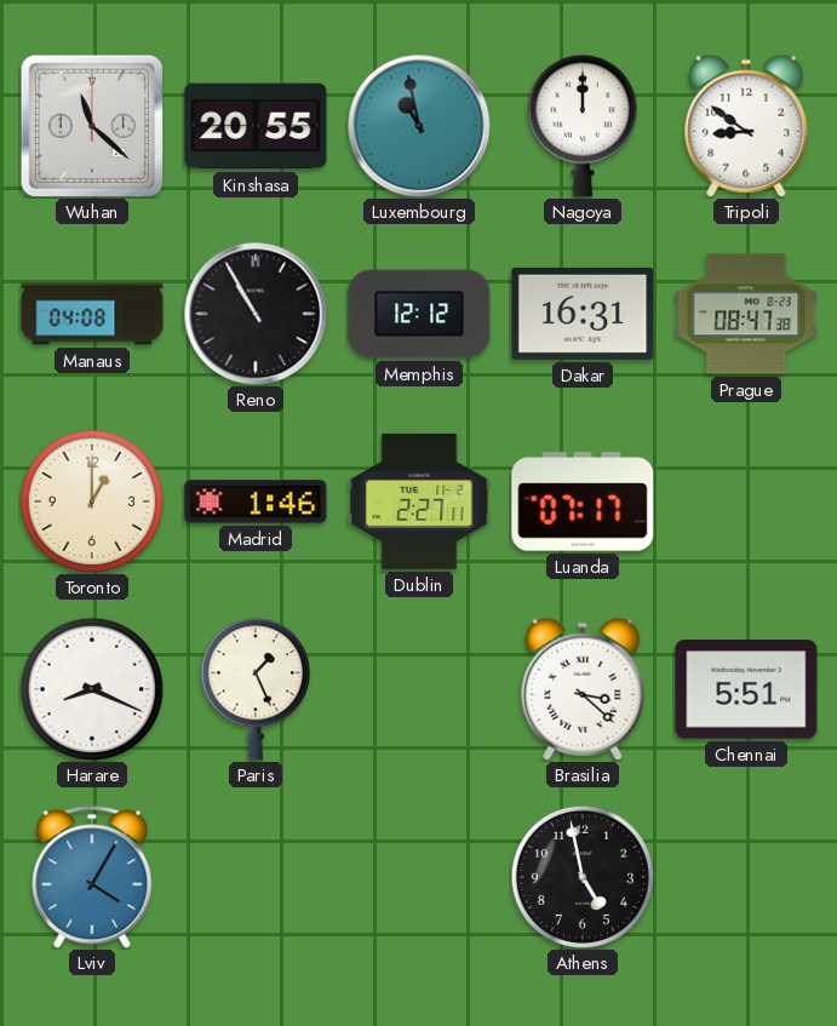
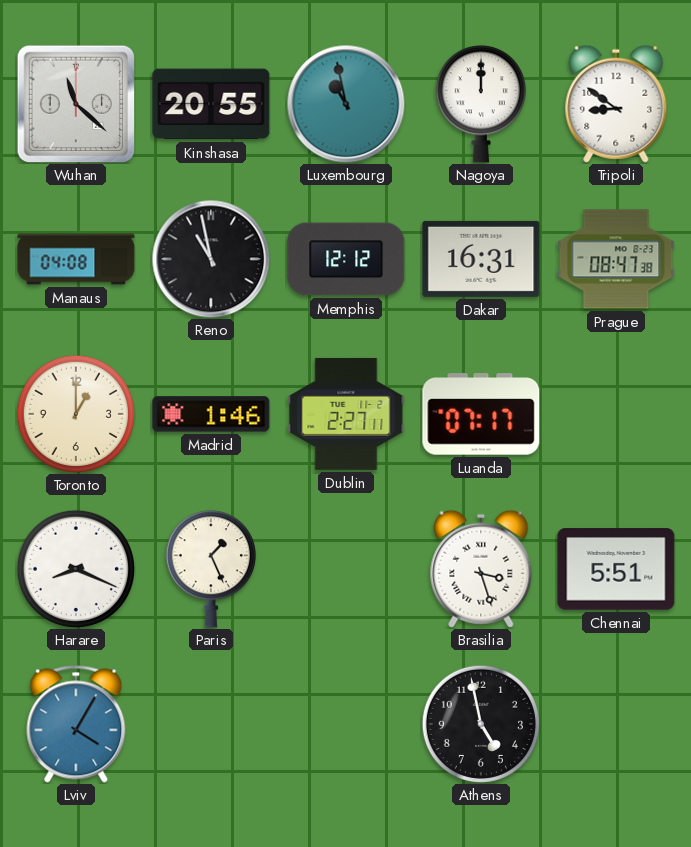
Reno: 10:55 -> 10:58 (211, 259)
Brasilia: 3:22 -> 3:27 (481, 569)
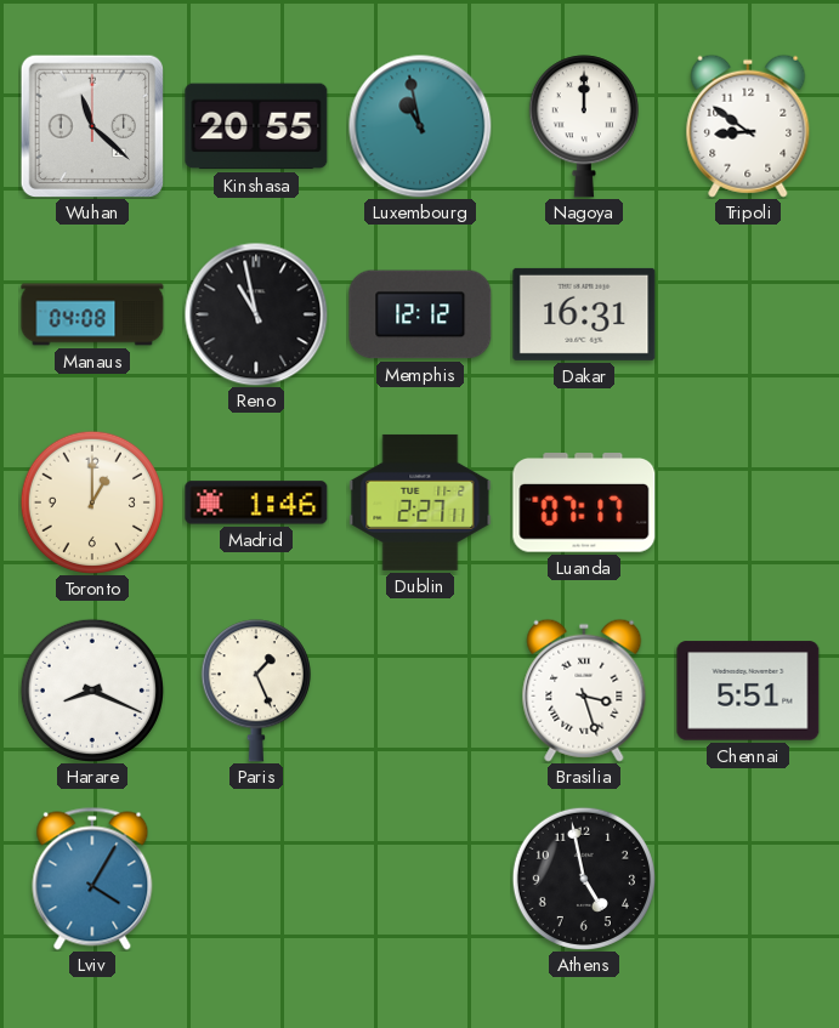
Prague: 08:47 -> none (616, 259)
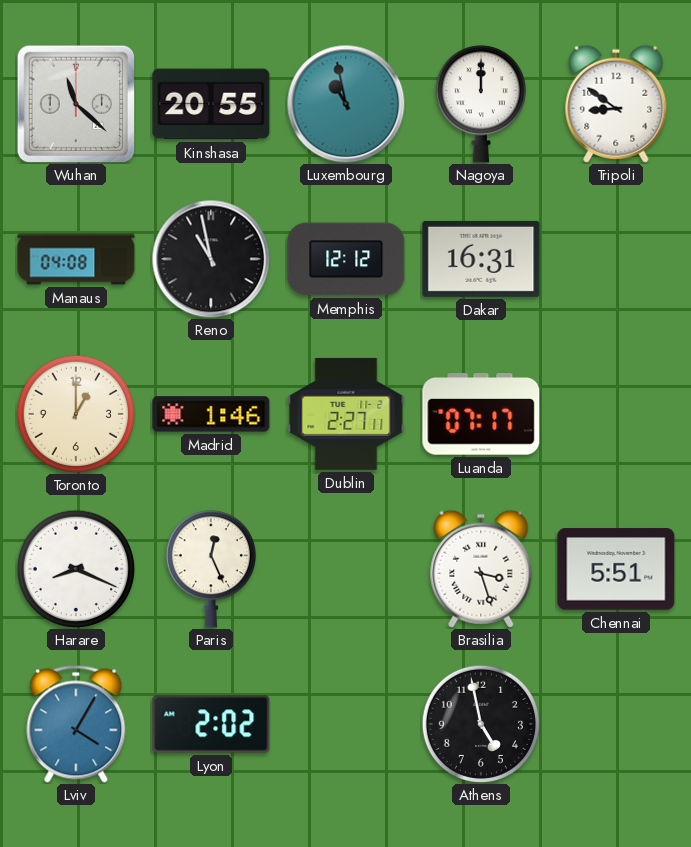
Paris: 1:26 -> 12:26 (211, 569)
Lyon: none -> 2:02 (211, 724)
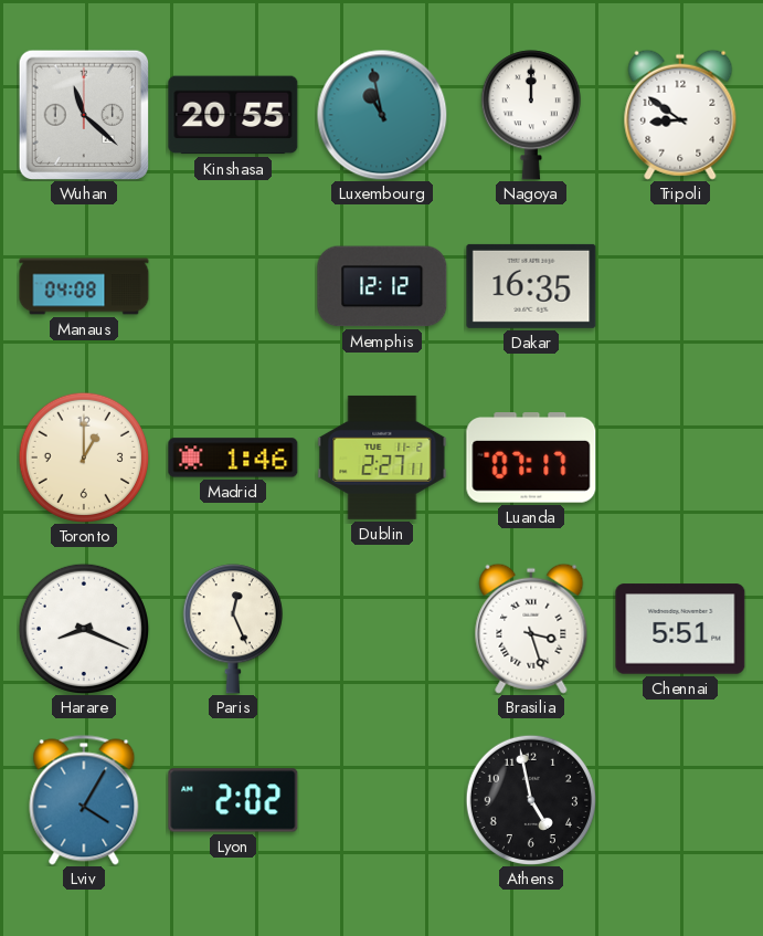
Reno: 10:58 -> none (211, 259)
Dakar: 16:31 -> 16:35 (531, 286)
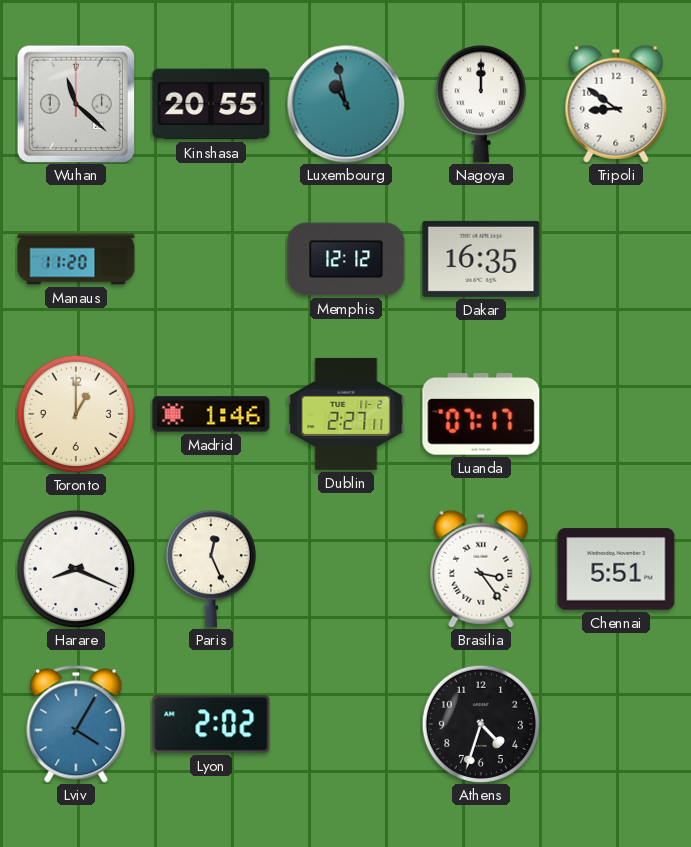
Manaus: 04:08 -> 11:20 (76, 259)
Brasilia: 3:27 -> 3:24 (481, 569)
Athens: 4:58 -> 4:33 (480, 723)
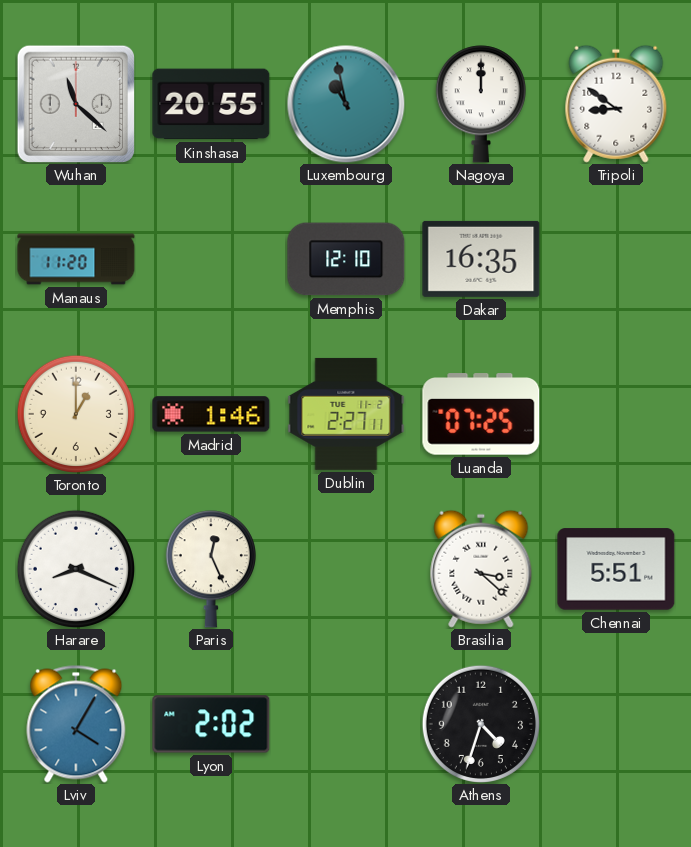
Memphis: 12:12 -> 12:10 (346, 259)
Luanda: 07:17 -> 07:25 (481, 414)
Brasilia: 3:24 -> 3:22 (481, 569)
